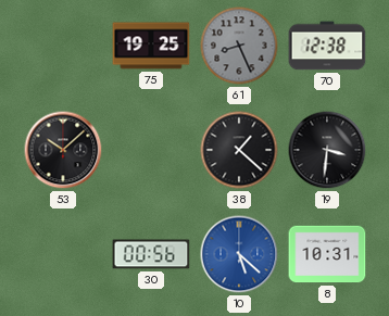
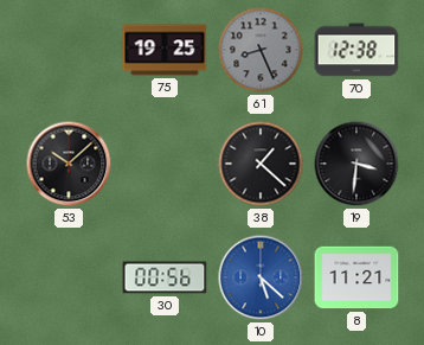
8: 10:31 -> 11:21 (356, 277)
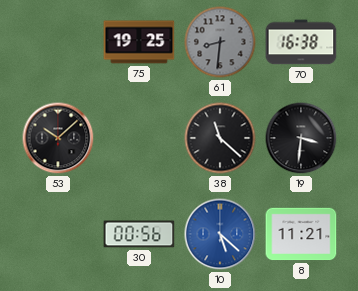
61: 8:26 -> 8:31 (220, 42)
70: 12:38 -> 16:38 (301, 42)
38: 1:22 -> 11:22 (220, 138)
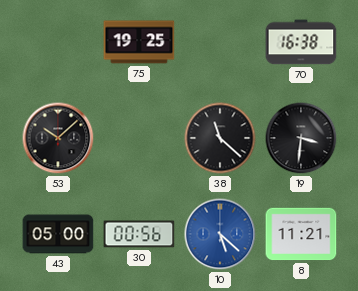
61: 8:31 -> none (220, 42)
43: none -> 05:00 (58, 234)
